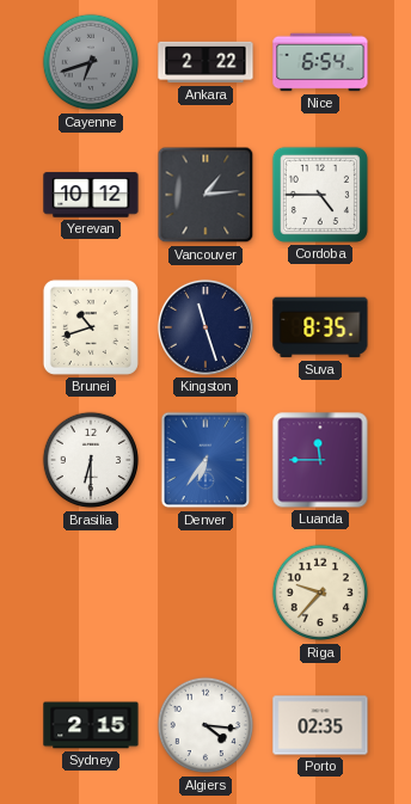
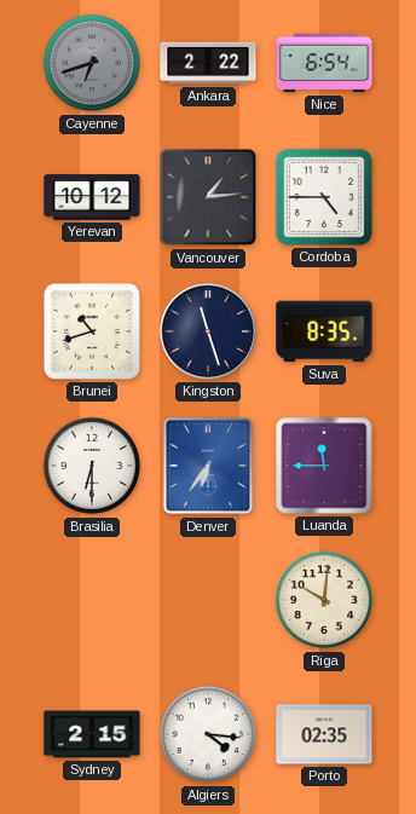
Riga: 9:37 -> 10:01 (324, 600)
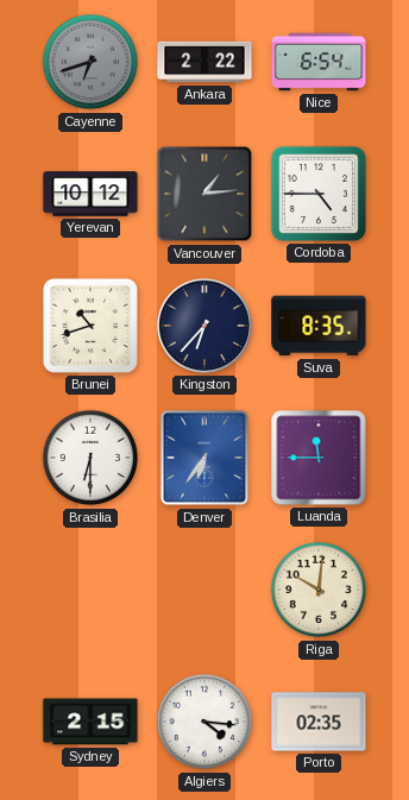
Kingston: 11:27 -> 6:37 (204, 326)
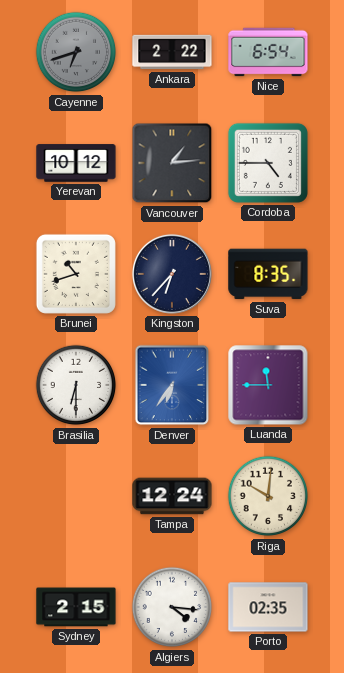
Tampa: none -> 12:24 (172, 496)
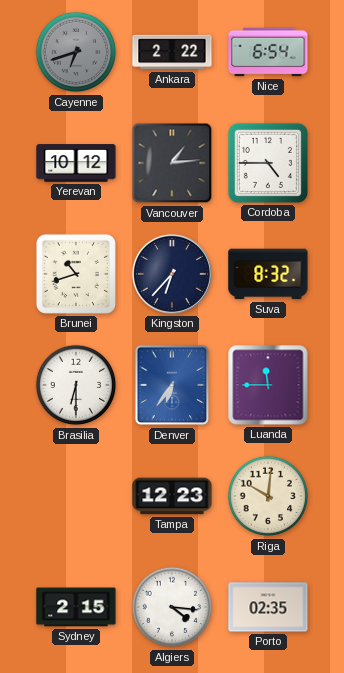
Suva: 8:35 -> 8:32 (268, 274)
Tampa: 12:24 -> 12:23 (172, 496)
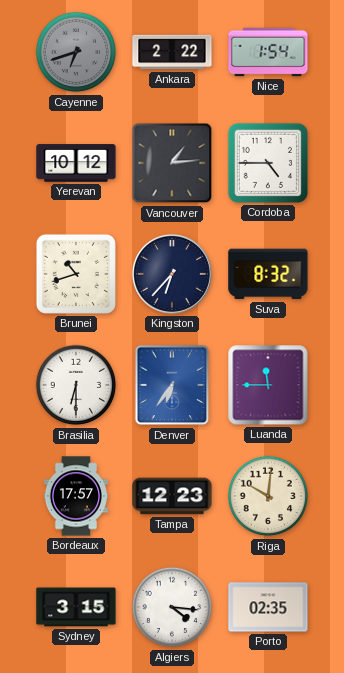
Nice: 6:54 -> 1:54 (268, 52)
Bordeaux: none -> 17:57 (75, 496)
Sydney: 2:15 -> 3:15 (76, 607)
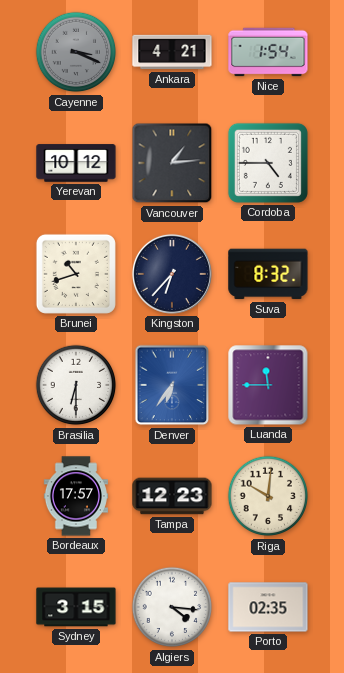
Cayenne: 6:42 -> 3:19 (76, 52)
Ankara: 2:22 -> 4:21 (172, 52)
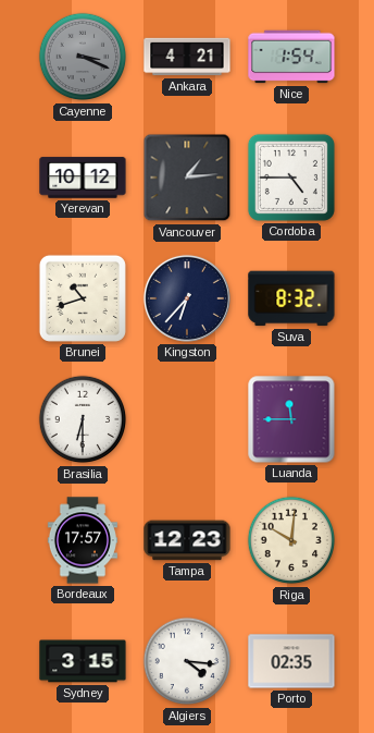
Denver: 6:36 -> none (172, 385)
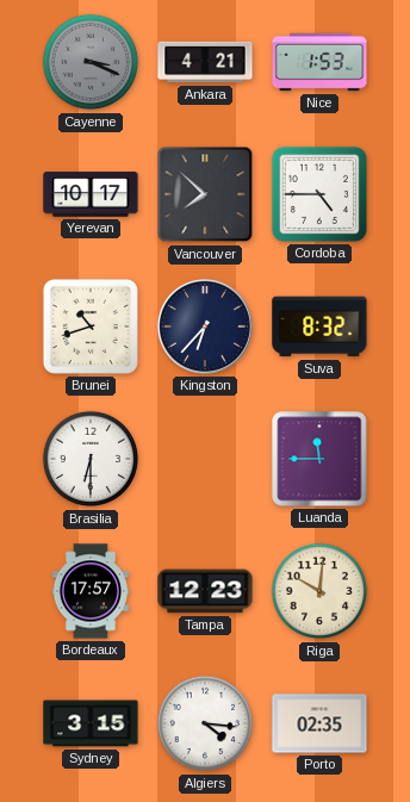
Nice: 1:54 -> 1:53 (319, 62)
Yerevan: 10:12 -> 10:17 (91, 194)
Vancouver: 1:14 -> 7:52 (205, 194)
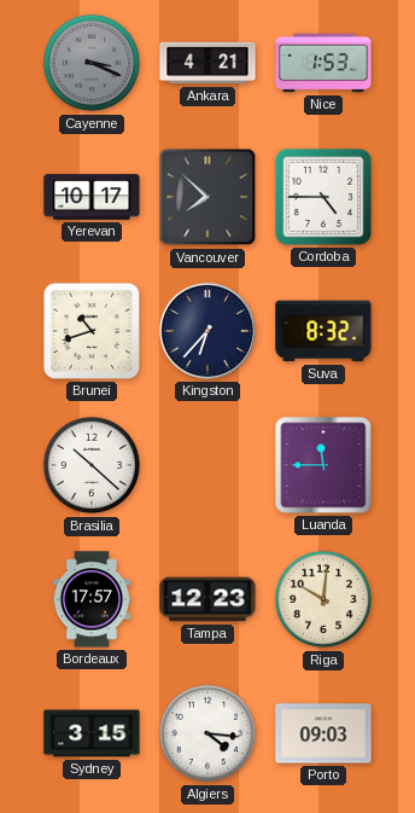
Brasilia: 6:30 -> 10:22 (92, 465)
Porto: 02:35 -> 09:03 (323, 733)
